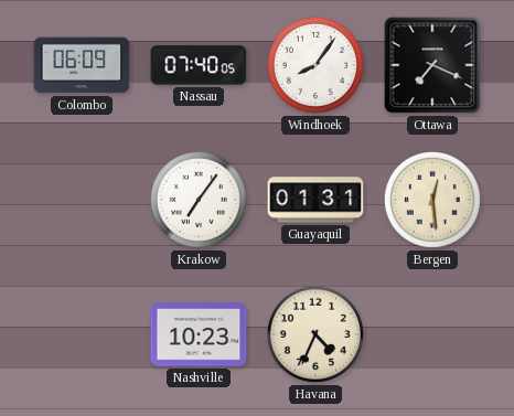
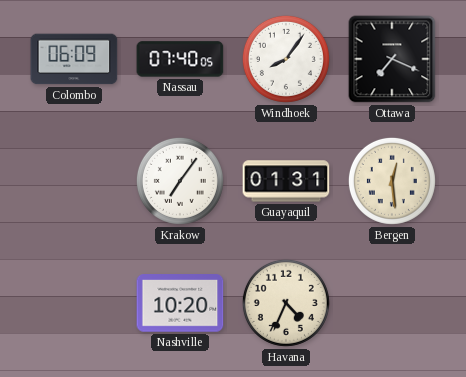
Nashville: 10:23 -> 10:20 (180, 303)
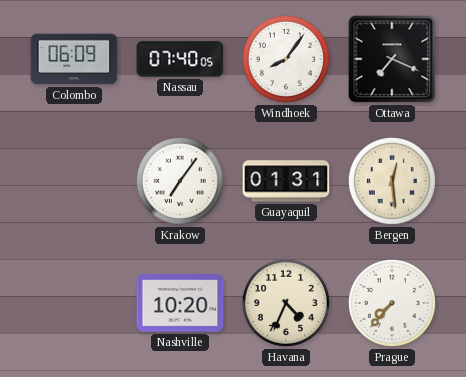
Prague: none -> 7:37 (392, 303)
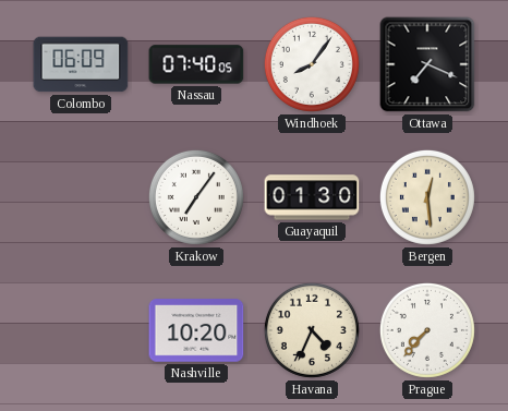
Guayaquil: 01:31 -> 01:30 (312, 197)
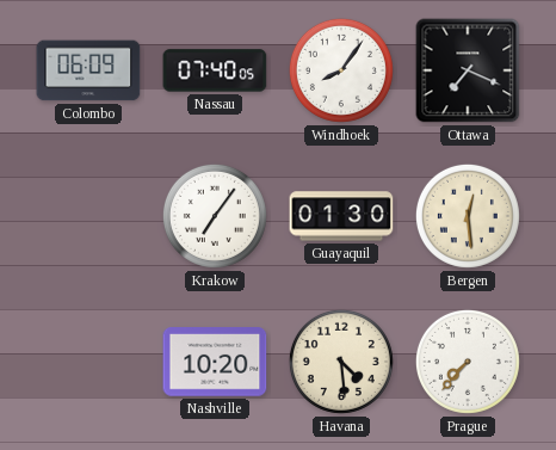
Havana: 4:34 -> 4:29 (341, 362)
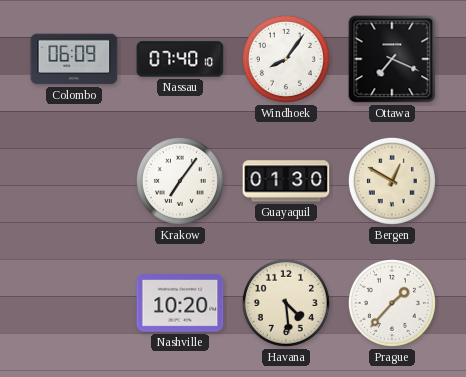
Nassau: 07:40:05 -> 07:40:10 (180, 59)
Bergen: 12:29 -> 12:50 (392, 181)
Prague: 7:37 -> 1:37 (392, 303)
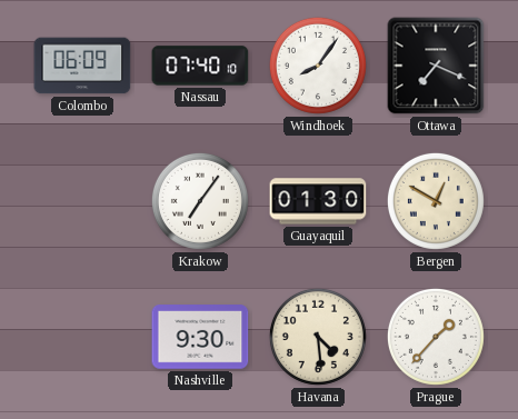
Nashville: 10:20 -> 9:30 (200, 337)
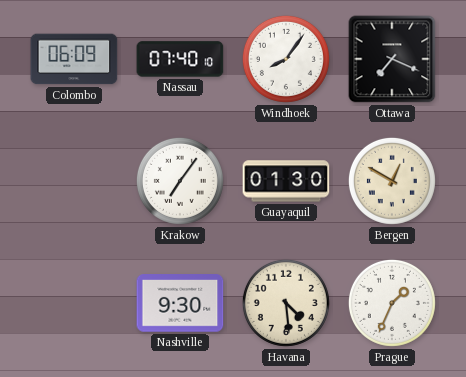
Prague: 1:37 -> 1:34 (392, 303)
